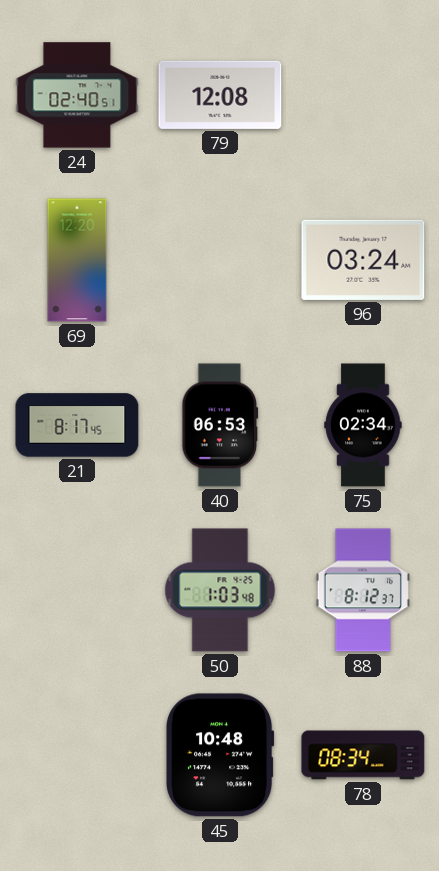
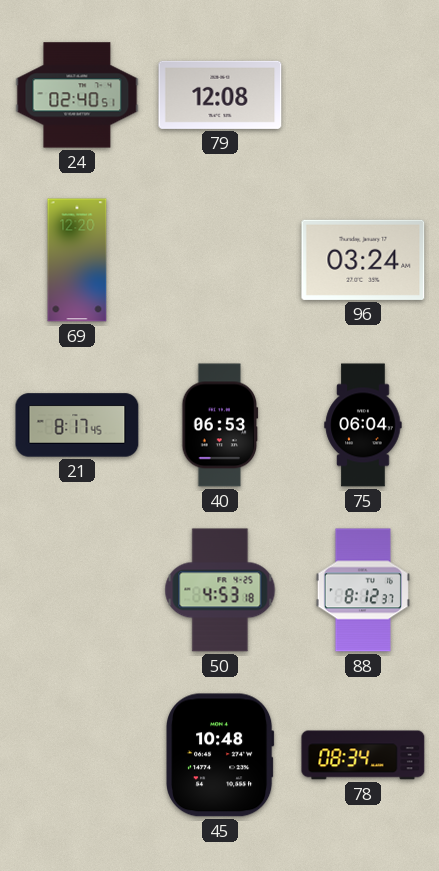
75: 02:34 -> 06:04 (363, 425)
50: 1:03 -> 4:53 (220, 590)
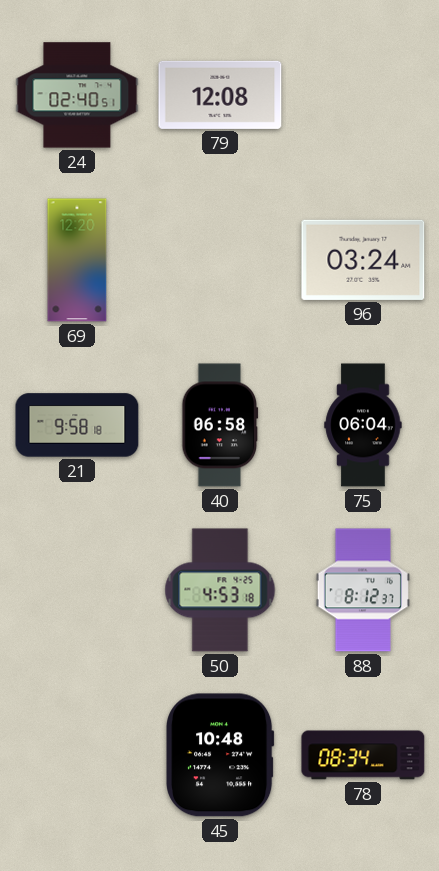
21: 8:17 -> 9:58 (77, 425)
40: 06:53 -> 06:58 (220, 425)
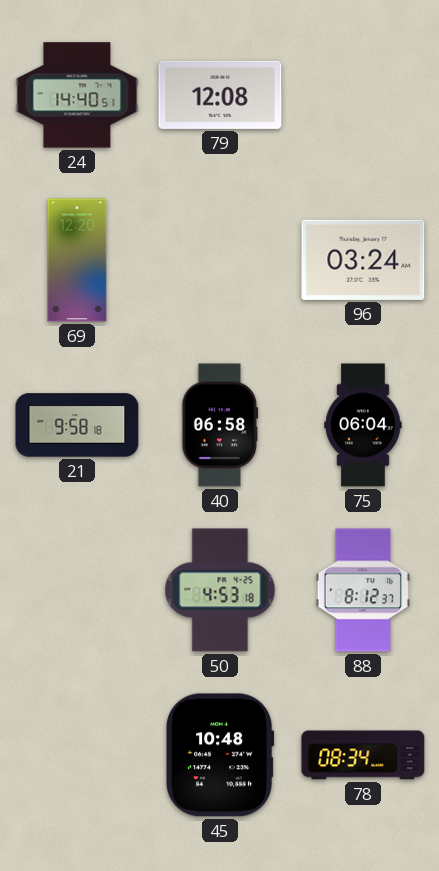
24: 02:40 -> 14:40 (77, 95)
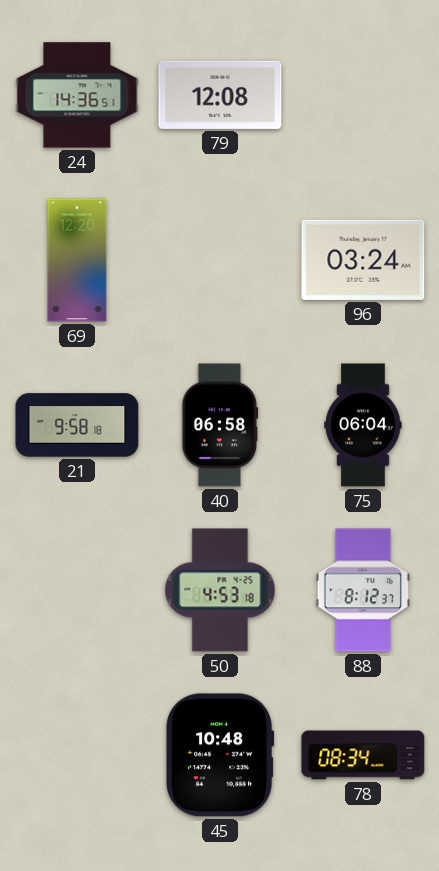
24: 14:40 -> 14:36 (77, 95)
